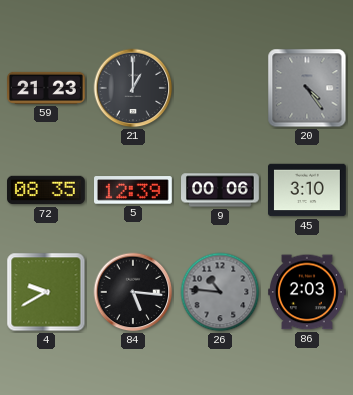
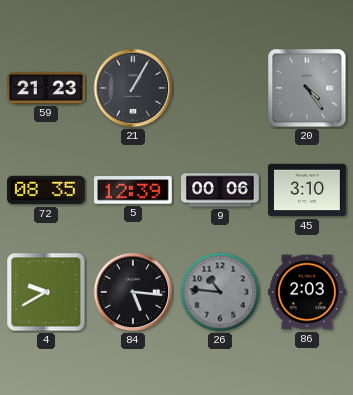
21: 1:00 -> 1:05 (133, 88)
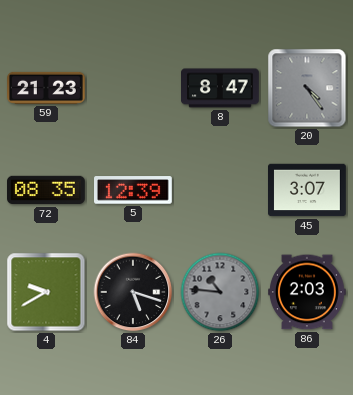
21: 1:05 -> none (133, 88)
8: none -> 8:47 (221, 88)
9: 00:06 -> none (221, 190)
45: 3:10 -> 3:07 (308, 190)
84: 5:16 -> 5:18 (133, 292)
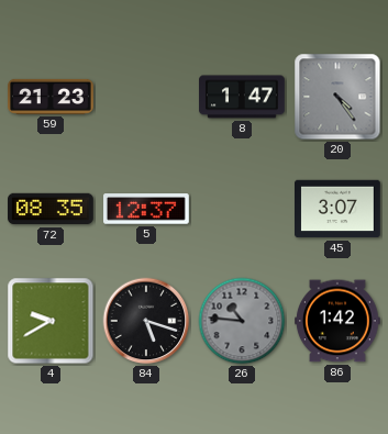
8: 8:47 -> 1:47 (243, 97)
5: 12:39 -> 12:37 (147, 209)
86: 2:03 -> 1:42 (339, 321)
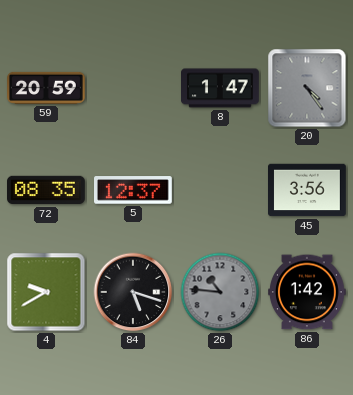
59: 21:23 -> 20:59 (46, 88)
45: 3:07 -> 3:56 (308, 190)
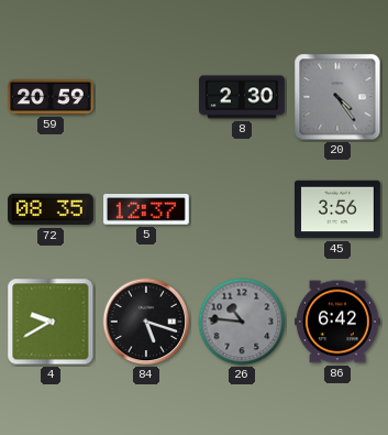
8: 1:47 -> 2:30 (243, 97)
86: 1:42 -> 6:42 (339, 322)
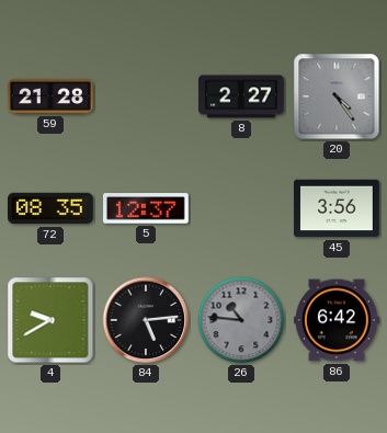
59: 20:59 -> 21:28 (50, 96)
8: 2:30 -> 2:27 (242, 96)
84: 5:18 -> 5:14 (146, 320)
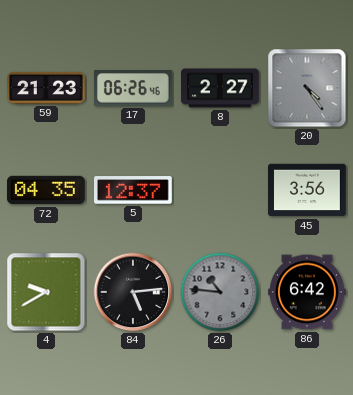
59: 21:28 -> 21:23 (46, 88)
17: none -> 06:26 (133, 88)
72: 08:35 -> 04:35 (47, 190)
